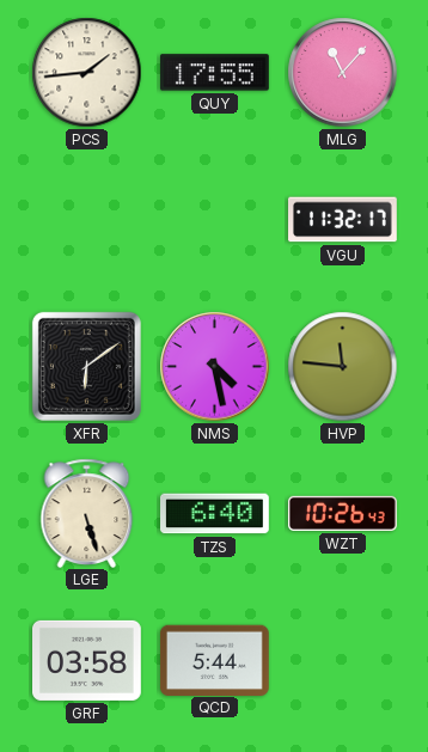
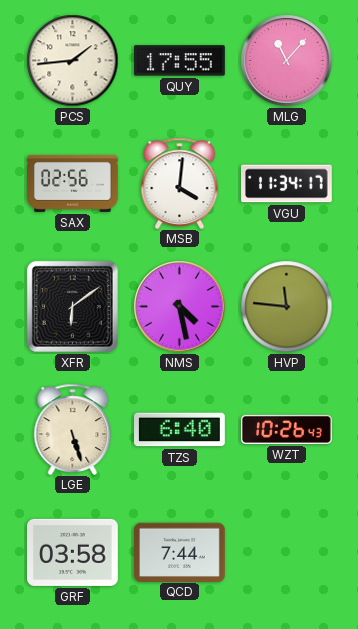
SAX: none -> 02:56 (73, 183)
MSB: none -> 4:01 (180, 183)
VGU: 11:32 -> 11:34 (287, 184)
QCD: 5:44 -> 7:44 (179, 552)
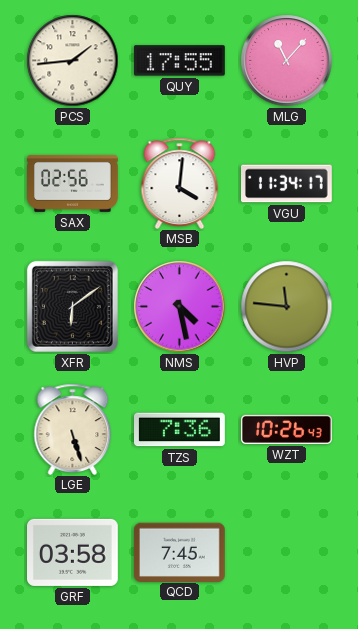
TZS: 6:40 -> 7:36 (180, 430)
QCD: 7:44 -> 7:45 (179, 552)
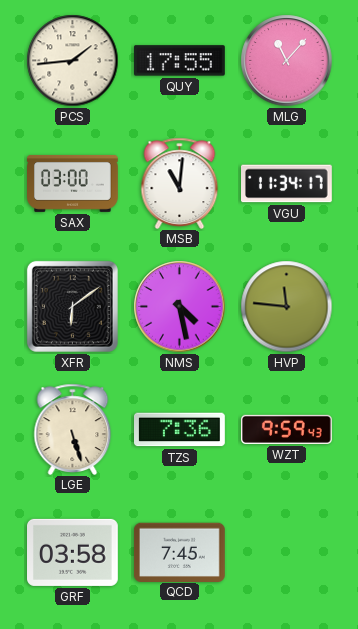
SAX: 02:56 -> 03:00 (73, 183)
MSB: 4:01 -> 11:01 (180, 183)
WZT: 10:26 -> 9:59 (287, 429)
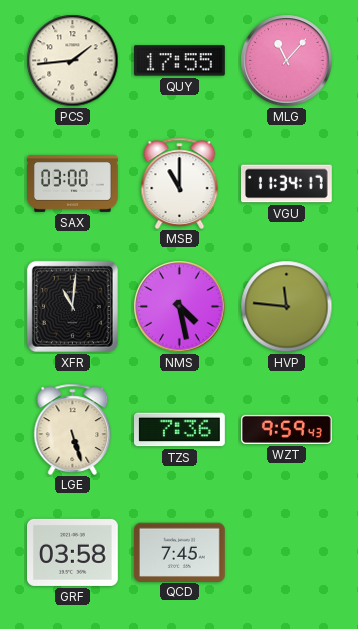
MSB: 11:01 -> 11:00 (180, 183)
XFR: 6:09 -> 11:01 (72, 306)
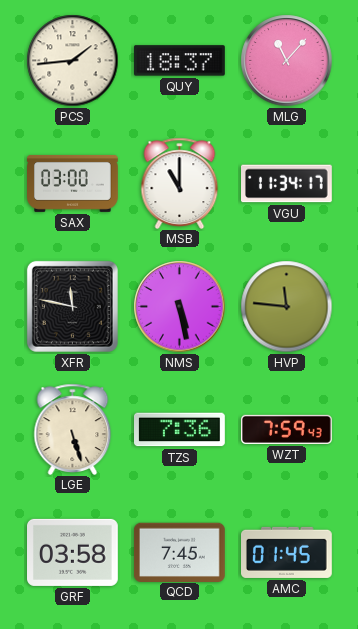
QUY: 17:55 -> 18:37 (180, 61)
XFR: 11:01 -> 11:47 (72, 306)
NMS: 4:28 -> 5:28 (180, 307)
WZT: 9:59 -> 7:59 (287, 429)
AMC: none -> 01:45 (287, 552)
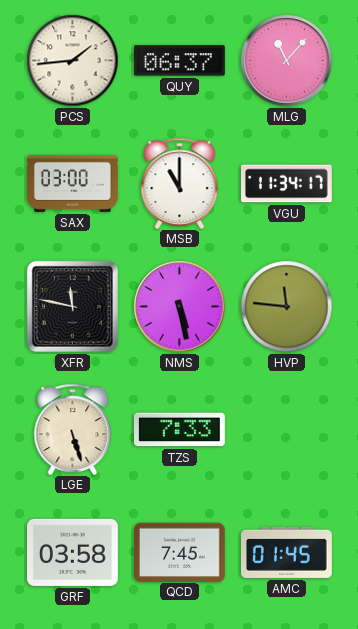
QUY: 18:37 -> 06:37 (180, 61)
TZS: 7:36 -> 7:33 (180, 430)
WZT: 7:59 -> none (287, 429)
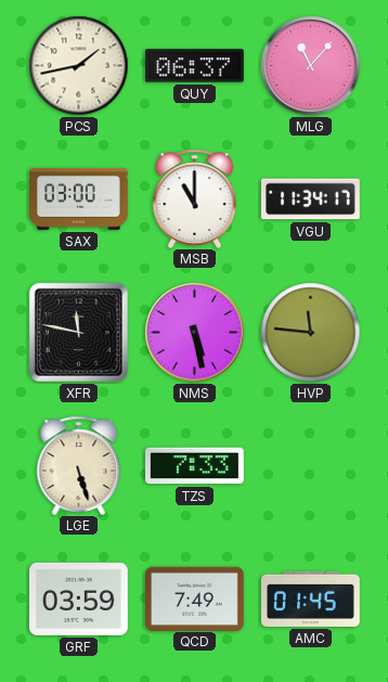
PCS: 1:44 -> 1:43 (79, 66)
GRF: 03:58 -> 03:59 (79, 599)
QCD: 7:45 -> 7:49 (194, 599)
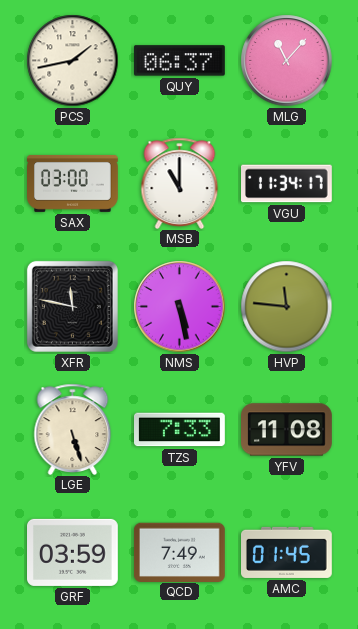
YFV: none -> 11:08 (287, 430)
